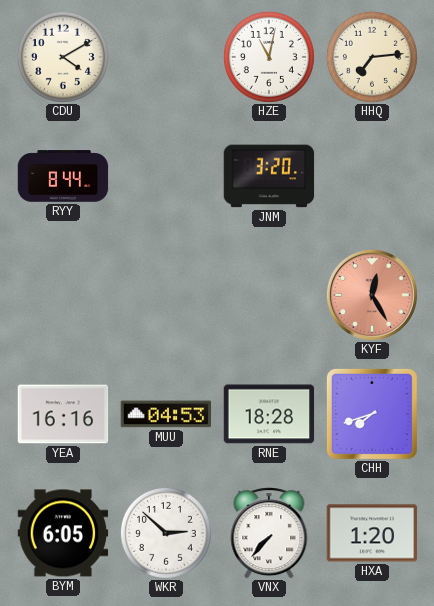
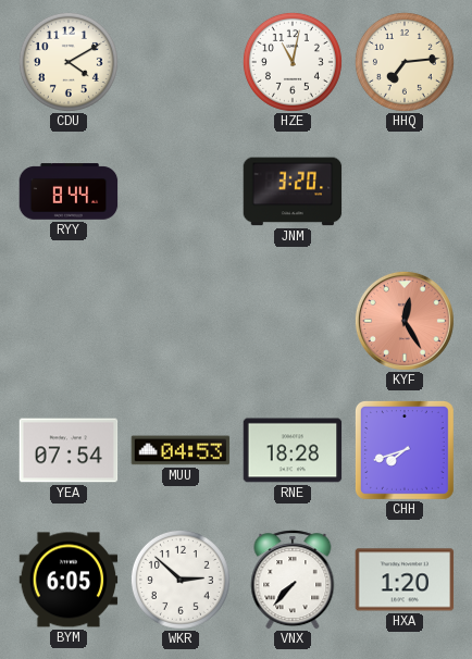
YEA: 16:16 -> 07:54 (69, 450)
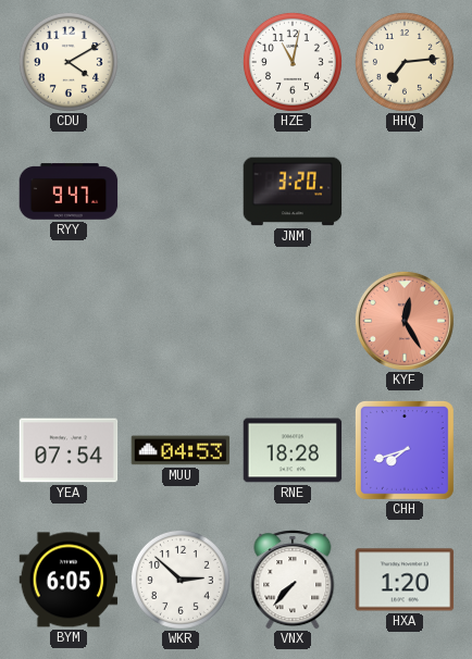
RYY: 8:44 -> 9:47 (69, 191)
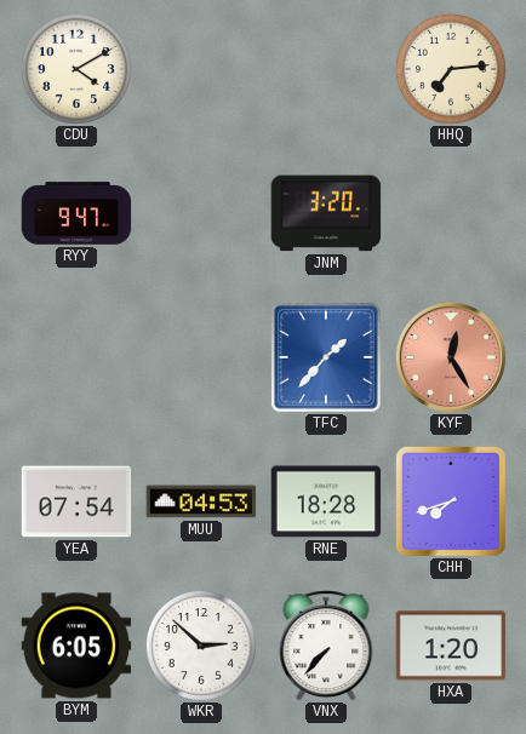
HZE: 11:02 -> none (293, 62)
TFC: none -> 1:37 (327, 359)
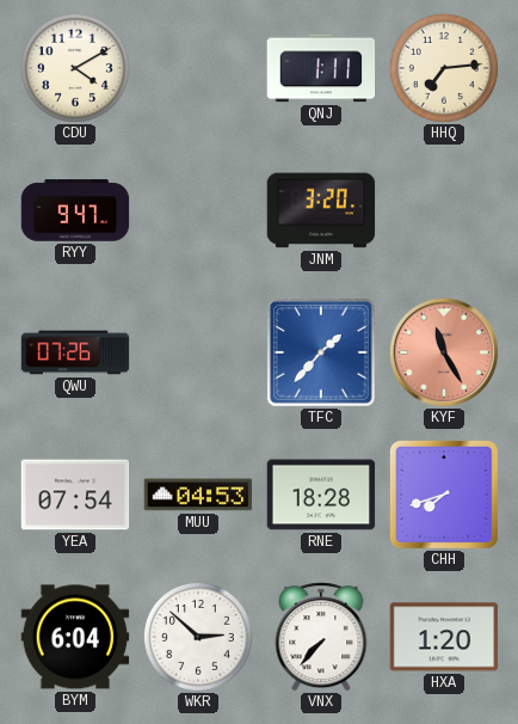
QNJ: none -> 1:11 (321, 68)
QWU: none -> 07:26 (75, 352)
KYF: 12:25 -> 11:25 (444, 352)
BYM: 6:05 -> 6:04 (75, 637)
